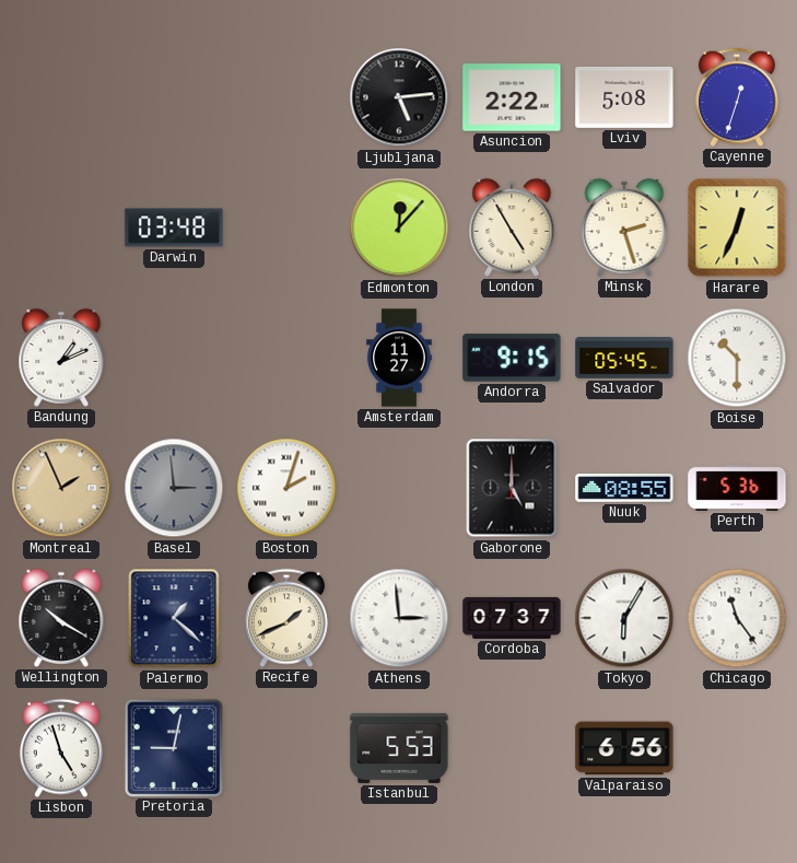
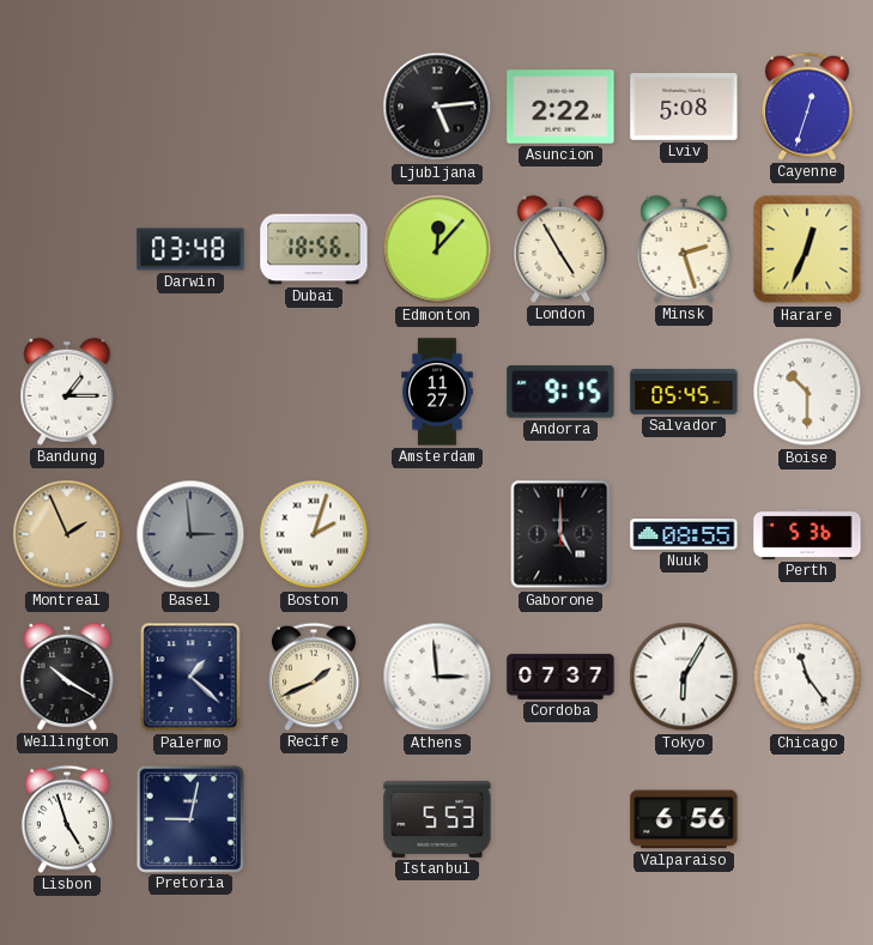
Dubai: none -> 18:56 (314, 249)
Bandung: 1:11 -> 1:15 (67, 392)
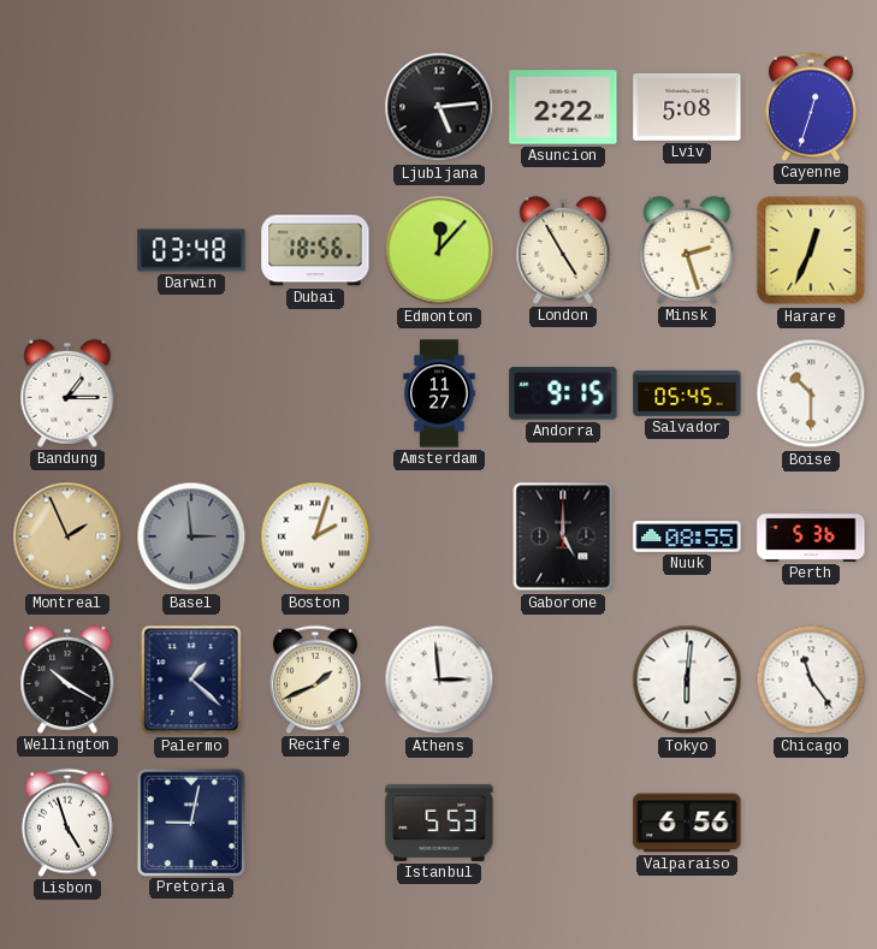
Cordoba: 07:37 -> none (560, 677)
Tokyo: 6:05 -> 6:01 (687, 680)
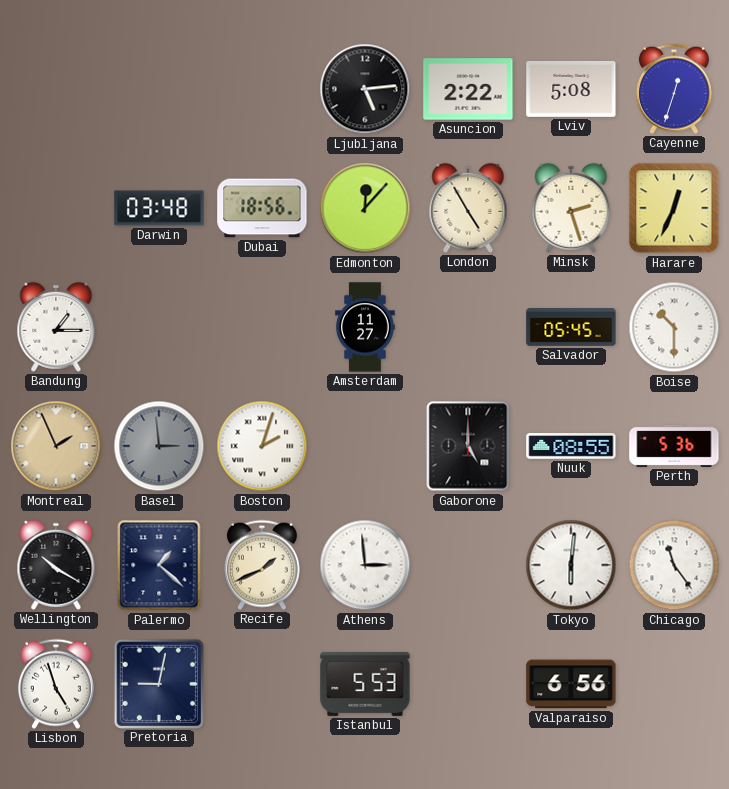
Andorra: 9:15 -> none (563, 393)
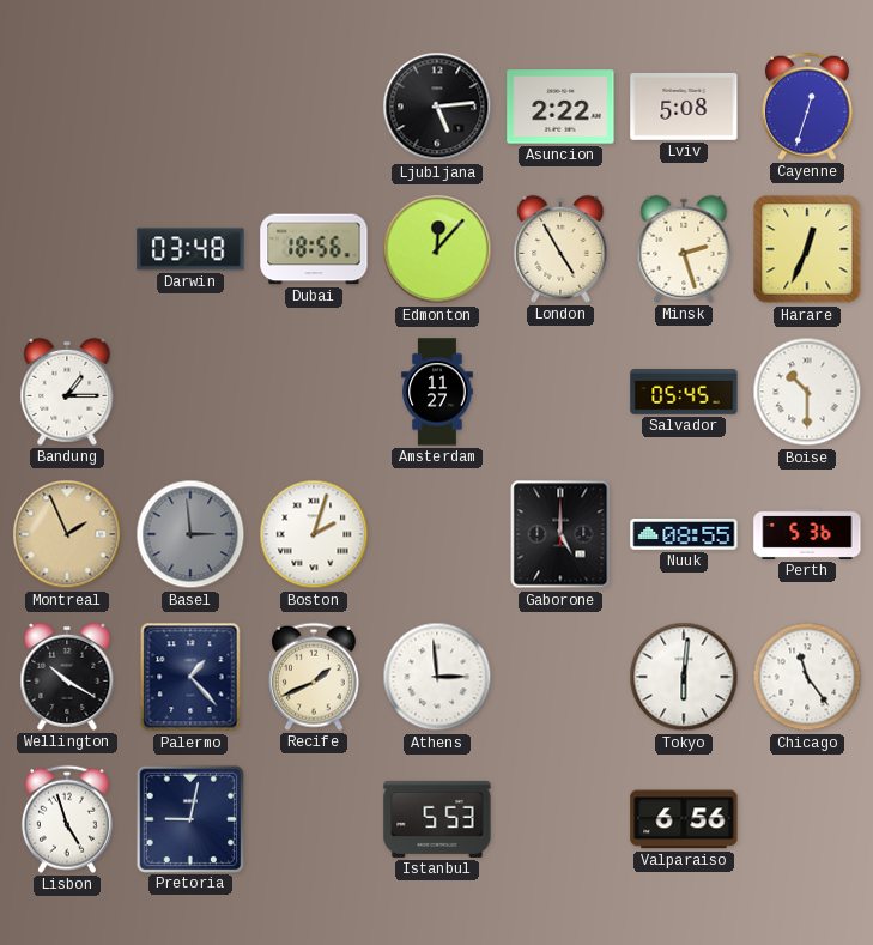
Palermo: 1:22 -> 1:23 (190, 677)
